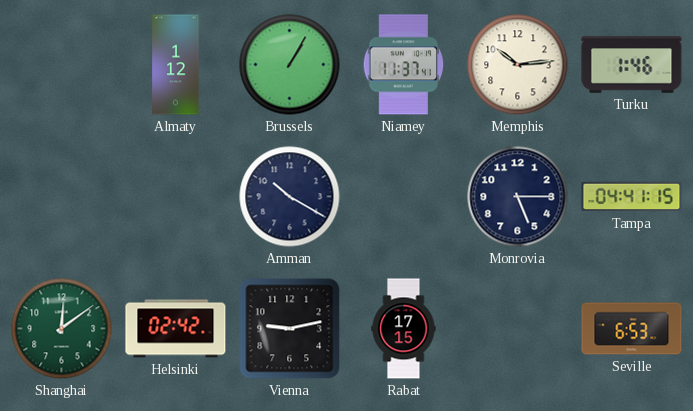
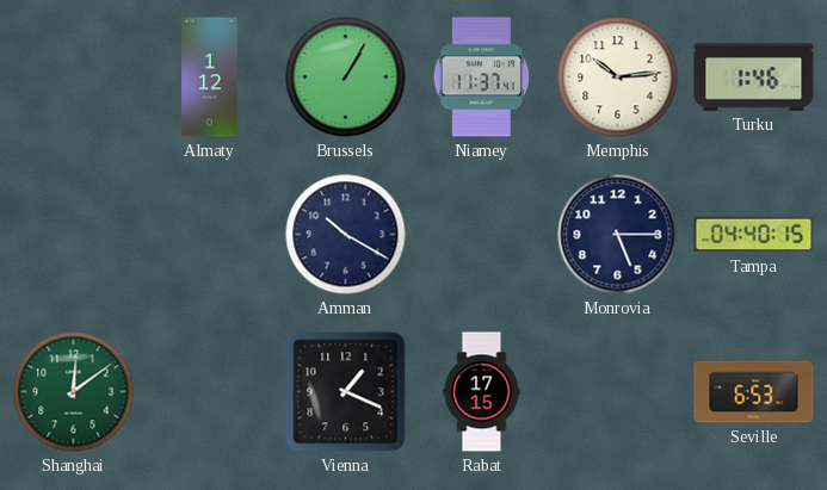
Tampa: 04:41 -> 04:40 (754, 235)
Helsinki: 02:42 -> none (176, 329)
Vienna: 9:13 -> 1:19 (346, 392)
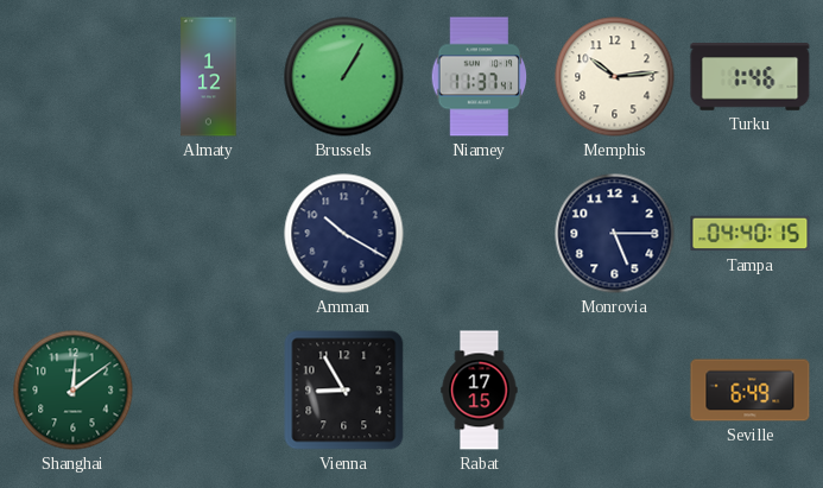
Vienna: 1:19 -> 8:55 (344, 391)
Seville: 6:53 -> 6:49 (751, 391)
